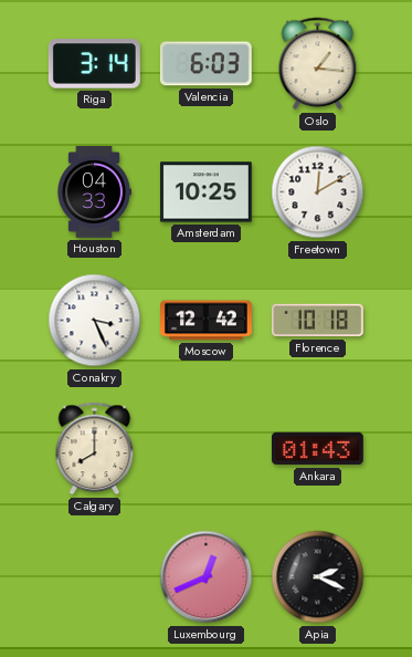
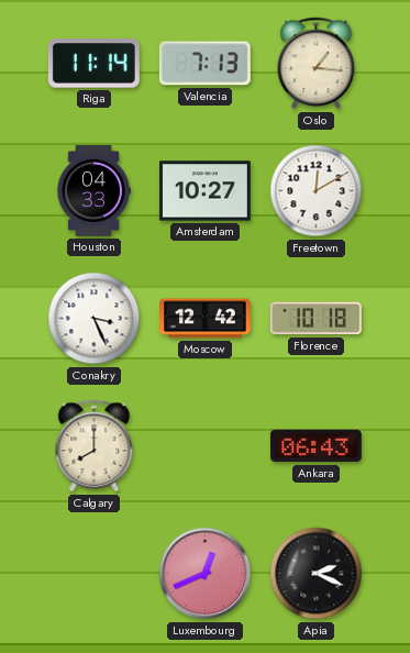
Riga: 3:14 -> 11:14 (93, 64)
Valencia: 6:03 -> 7:13 (204, 64)
Amsterdam: 10:25 -> 10:27 (204, 191)
Ankara: 01:43 -> 06:43 (315, 446)
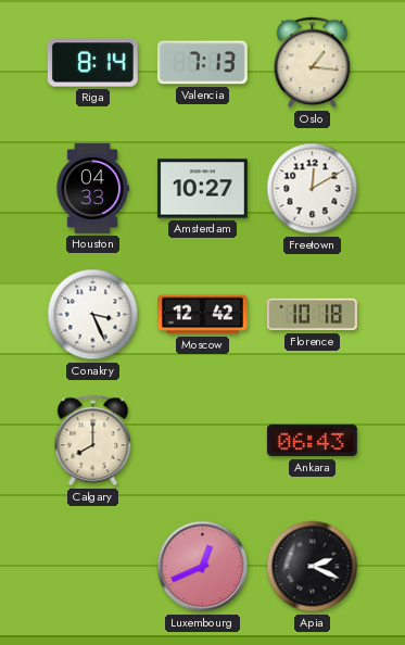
Riga: 11:14 -> 8:14 (92, 63)
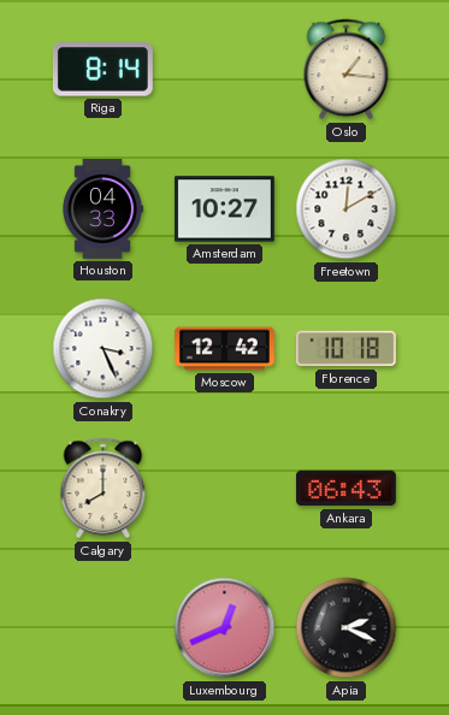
Valencia: 7:13 -> none (202, 63)
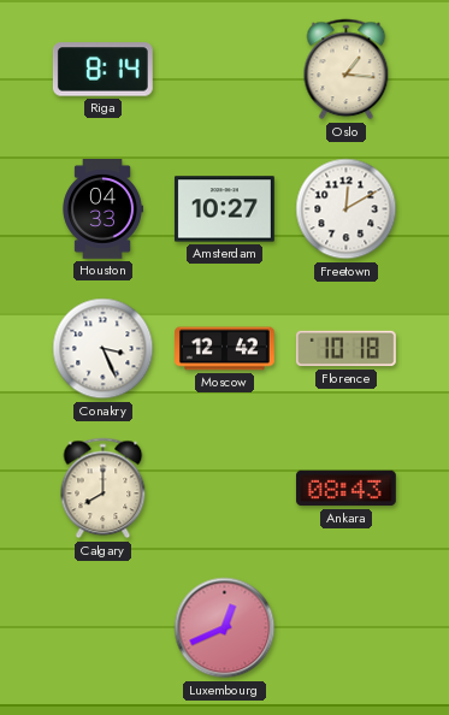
Ankara: 06:43 -> 08:43 (345, 489)
Apia: 2:19 -> none (347, 628)
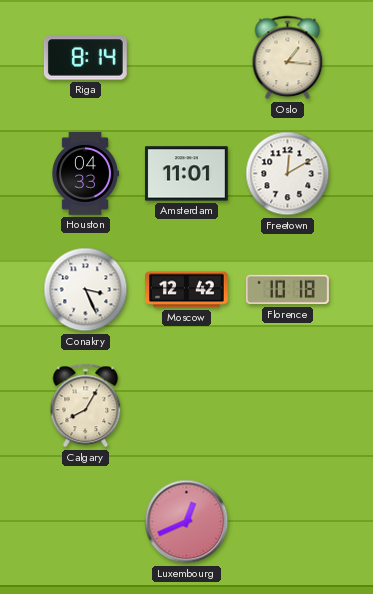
Amsterdam: 10:27 -> 11:01 (186, 174)
Calgary: 8:00 -> 8:05 (86, 406)
Ankara: 08:43 -> none (345, 489)
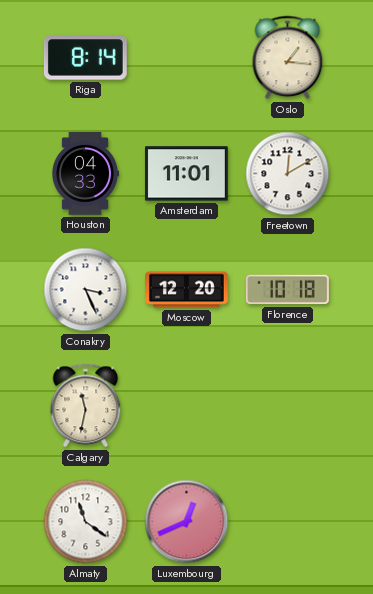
Moscow: 12:42 -> 12:20 (187, 290)
Calgary: 8:05 -> 11:32 (86, 406)
Almaty: none -> 11:21 (86, 522)
